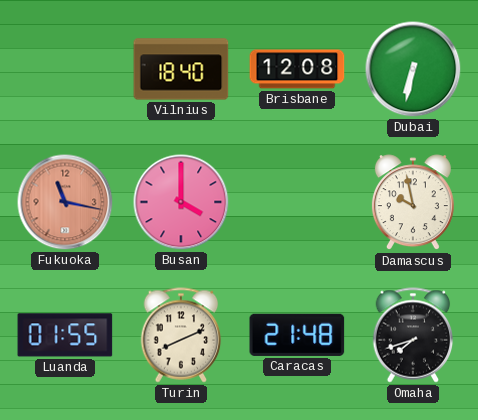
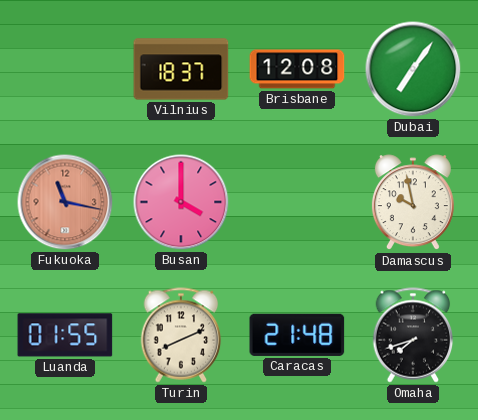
Vilnius: 18:40 -> 18:37 (181, 69)
Dubai: 6:32 -> 7:06 (413, 69)
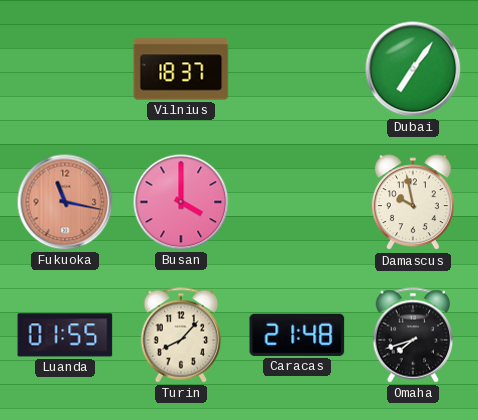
Brisbane: 12:08 -> none (297, 69)
Turin: 8:11 -> 8:07 (181, 335)
